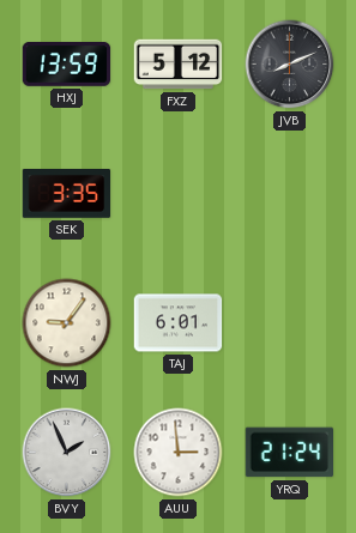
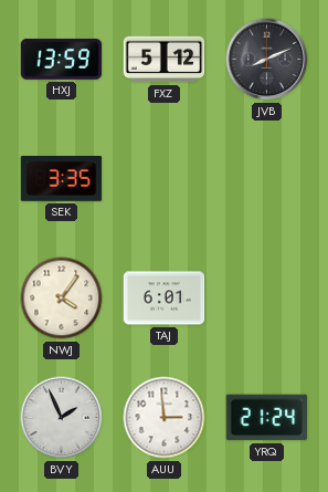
NWJ: 9:06 -> 4:06 (62, 299)
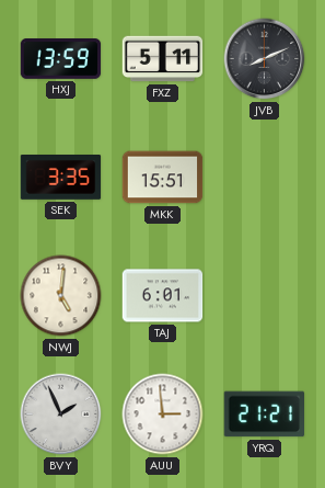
FXZ: 5:12 -> 5:11 (163, 59)
MKK: none -> 15:51 (163, 178)
NWJ: 4:06 -> 5:01 (61, 296)
YRQ: 21:24 -> 21:21 (265, 415)
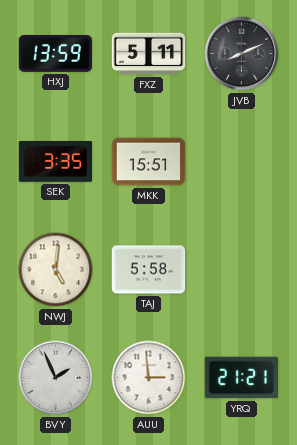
TAJ: 6:01 -> 5:58 (149, 270)
